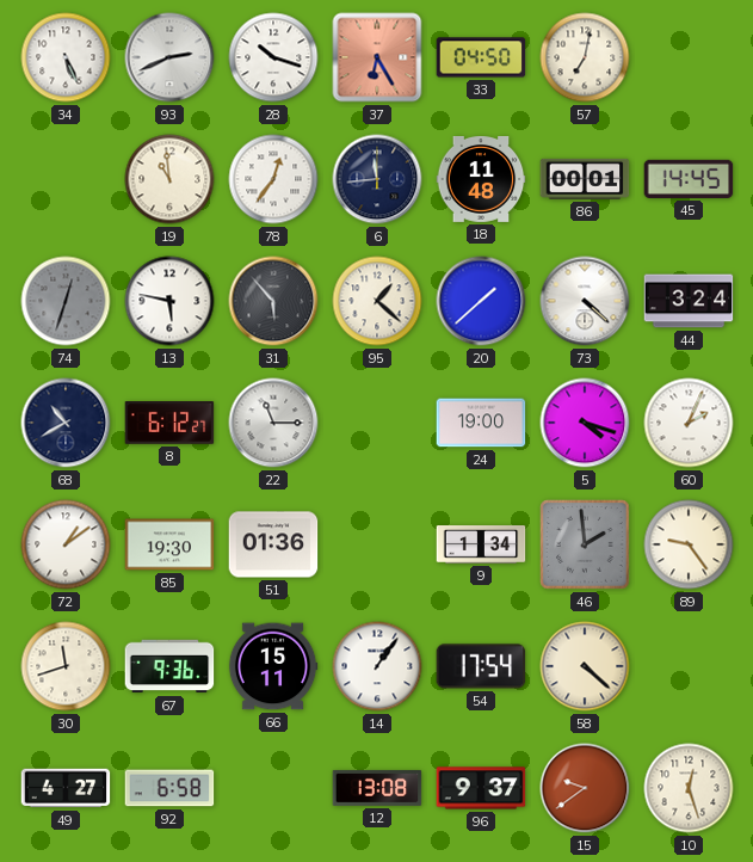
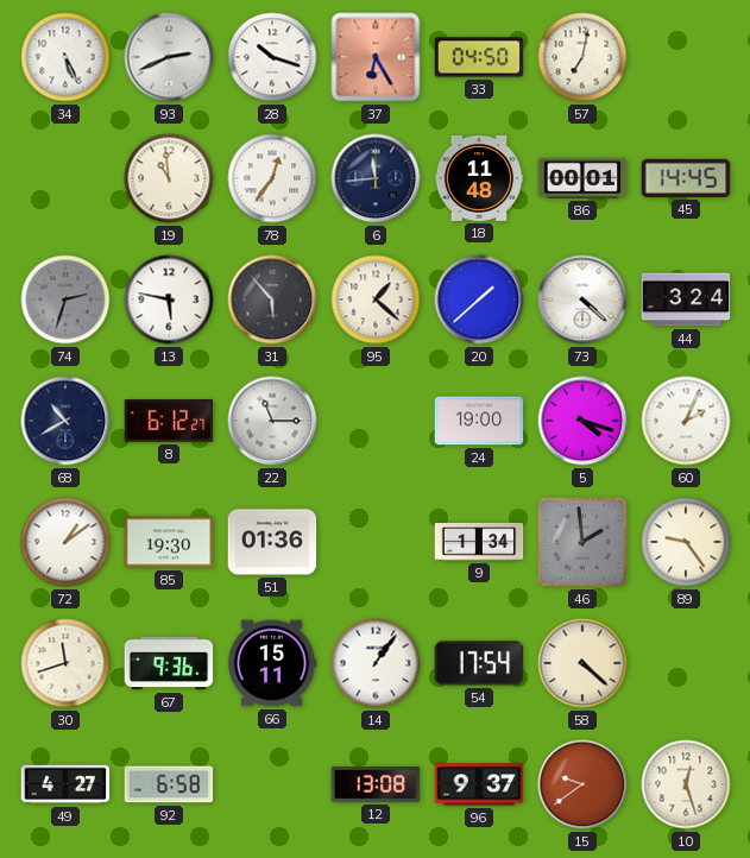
74: 12:33 -> 2:33 (65, 299)
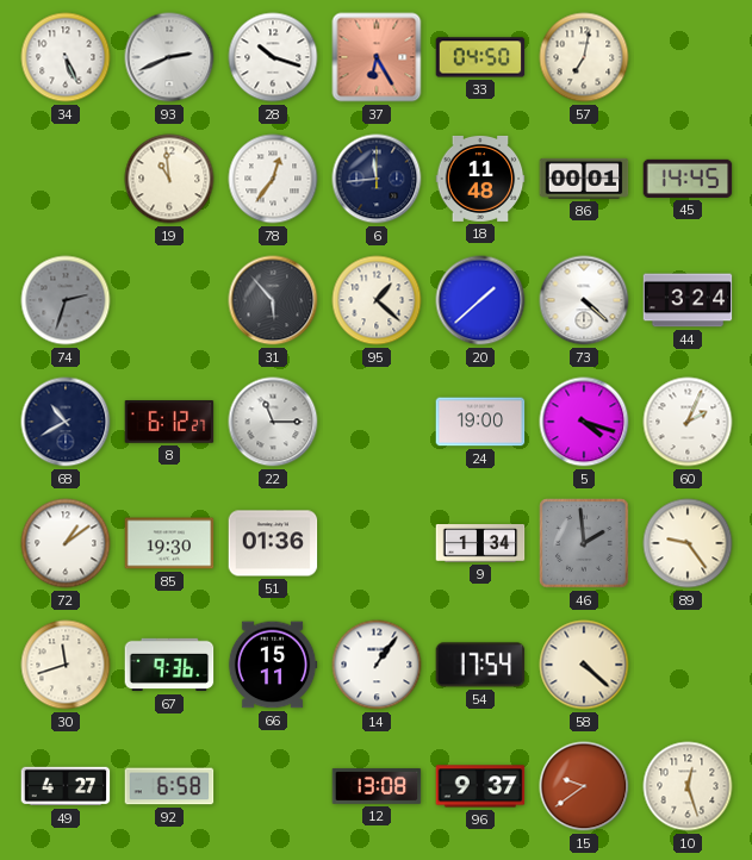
13: 5:47 -> none (169, 299)
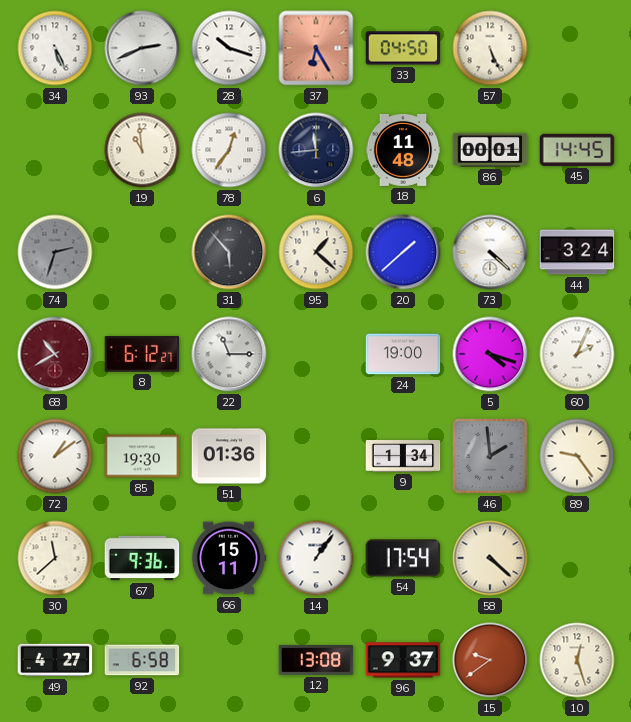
57: 7:02 -> 5:26 (490, 48)
68 dial: navy -> burgundy (55, 354)
30: 11:42 -> 11:38 (55, 558)
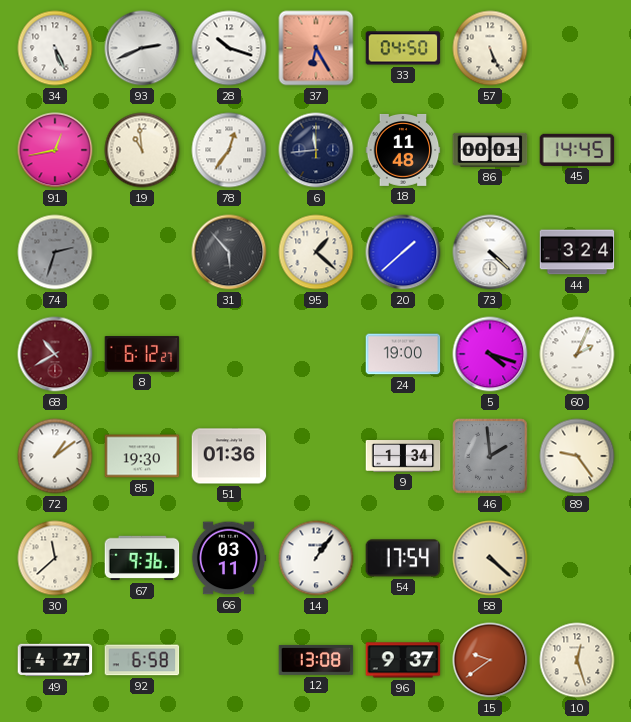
91: none -> 12:43 (55, 150)
22: 11:15 -> none (229, 354)
66: 15:11 -> 03:11 (229, 558)
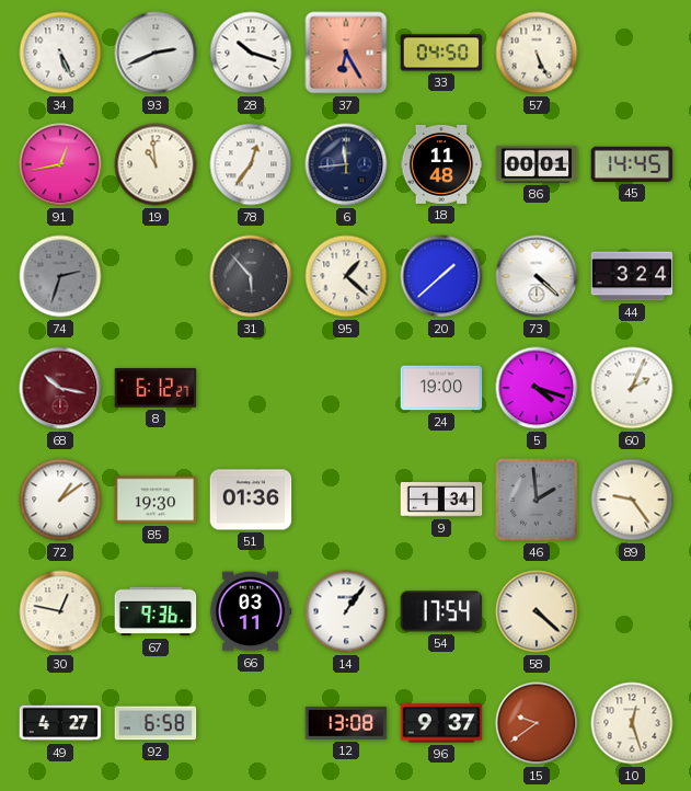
68: 10:40 -> 10:17 (60, 388)
30: 11:38 -> 12:47 (60, 611)
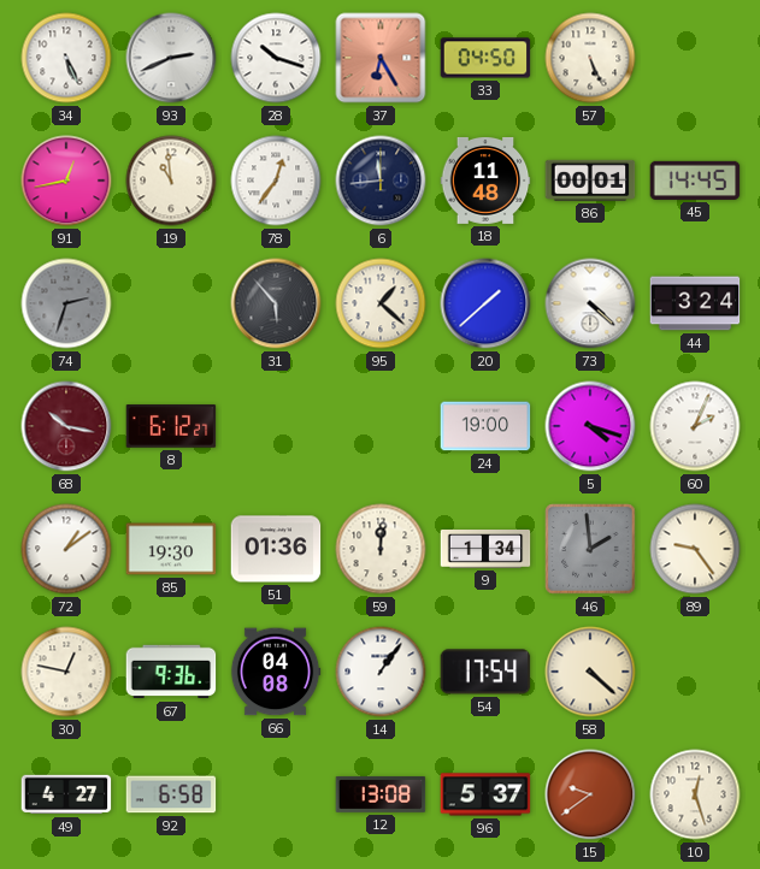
59: none -> 12:01 (381, 549)
66: 03:11 -> 04:08 (276, 672)
96: 9:37 -> 5:37 (485, 794)
